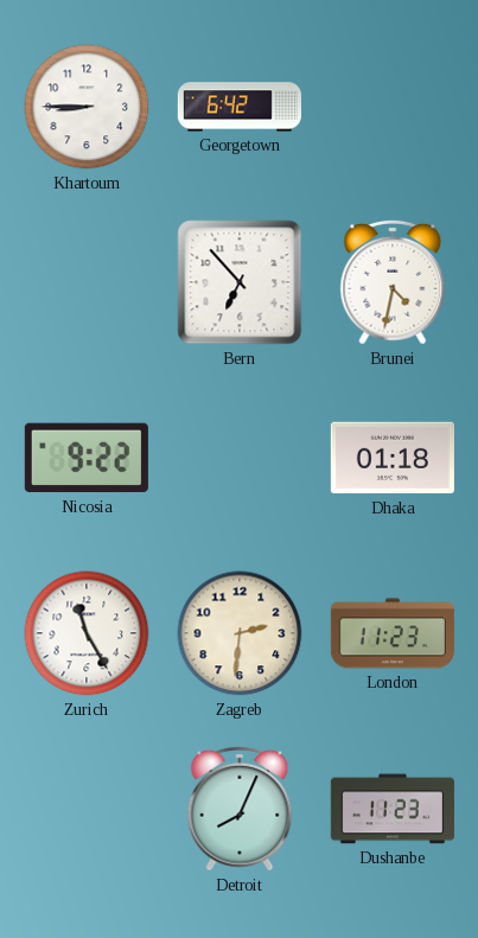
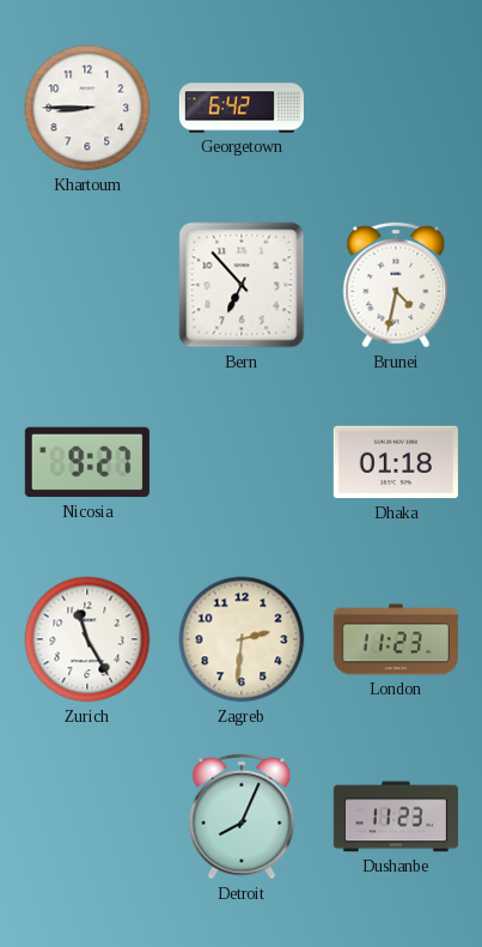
Nicosia: 9:22 -> 9:27 (87, 462)
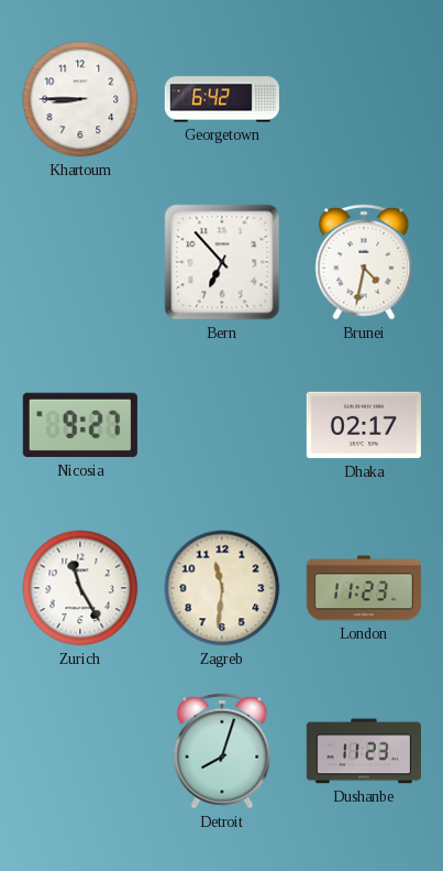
Dhaka: 01:18 -> 02:17 (364, 425)
Zagreb: 2:31 -> 11:31 (222, 588)
Detroit: 8:04 -> 8:03 (222, 751)
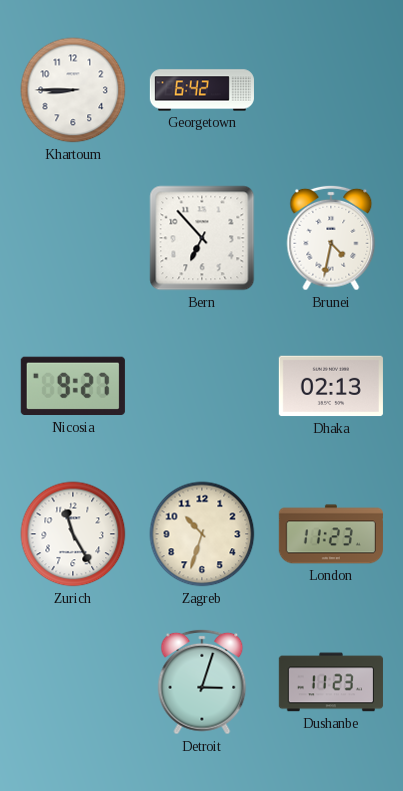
Dhaka: 02:17 -> 02:13 (331, 386)
Zagreb: 11:31 -> 10:33 (202, 534)
Detroit: 8:03 -> 3:03 (202, 682)
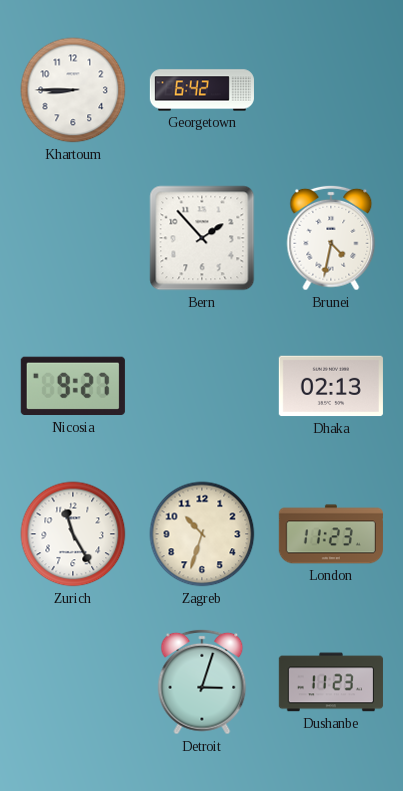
Bern: 6:53 -> 1:53 (202, 238)
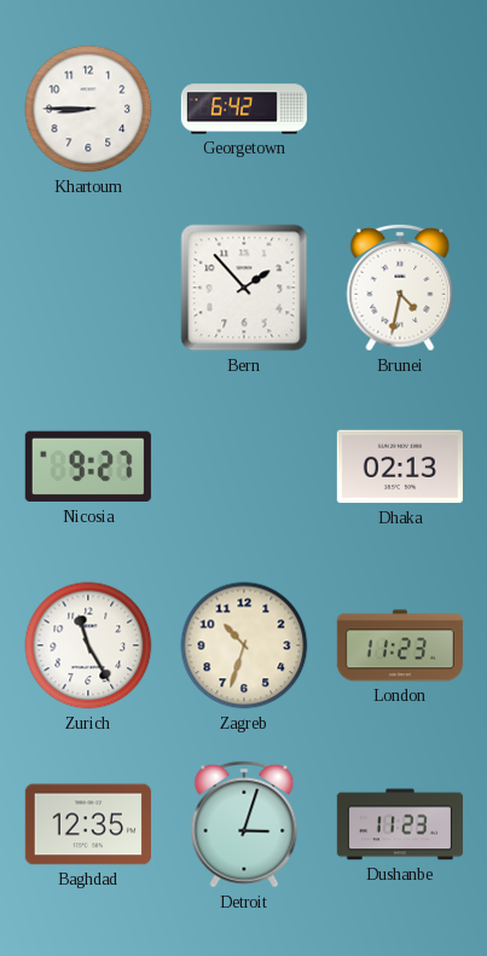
Baghdad: none -> 12:35 (88, 824)
